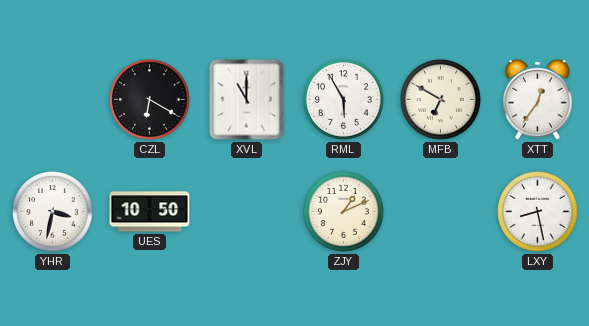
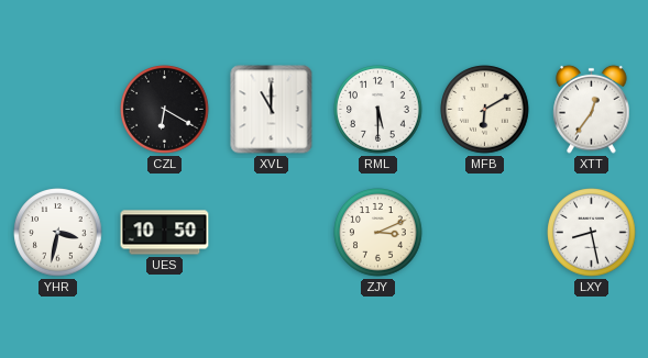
RML: 5:55 -> 5:30 (378, 110)
MFB: 6:50 -> 6:10 (485, 110)
ZJY: 1:11 -> 3:11 (378, 233)
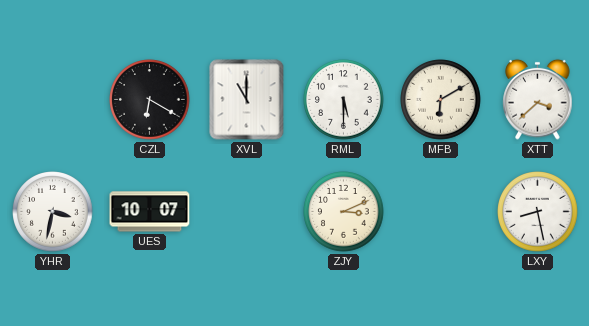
XTT: 12:36 -> 3:38 (538, 99)
UES: 10:50 -> 10:07 (150, 212)
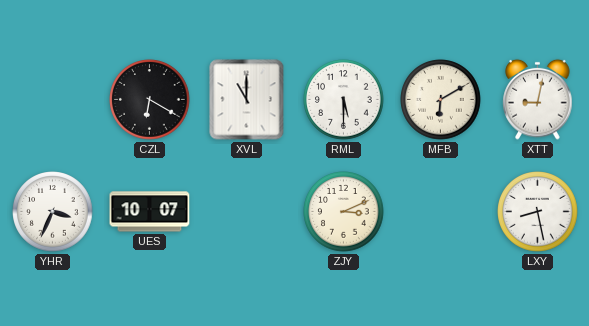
XTT: 3:38 -> 9:02 (538, 99)
YHR: 3:32 -> 3:34 (53, 212)
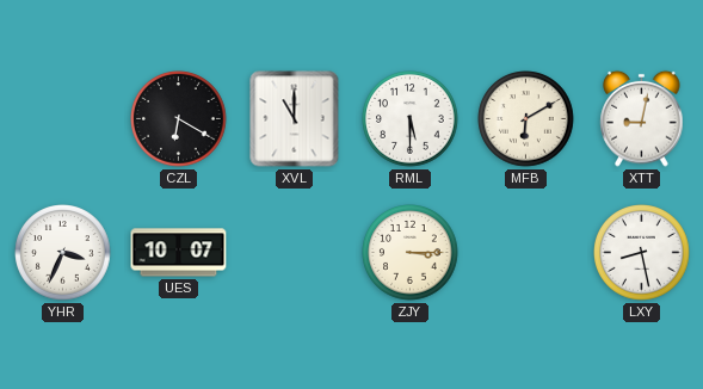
ZJY: 3:11 -> 3:15 (411, 253)
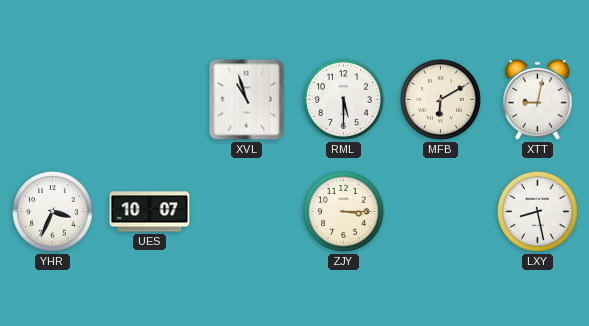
CZL: 6:20 -> none (179, 119)
XVL: 11:00 -> 10:57 (247, 100)
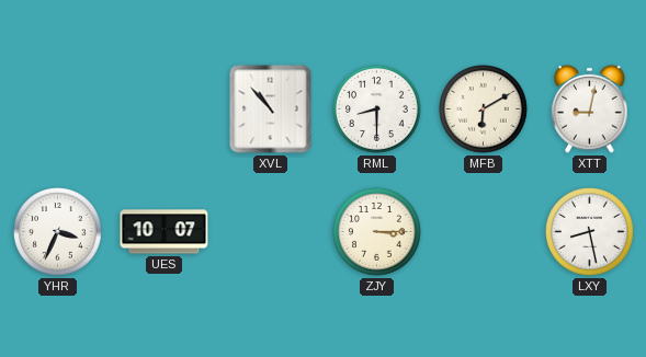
XVL: 10:57 -> 10:53 (271, 110)
RML: 5:30 -> 8:30 (377, 110)
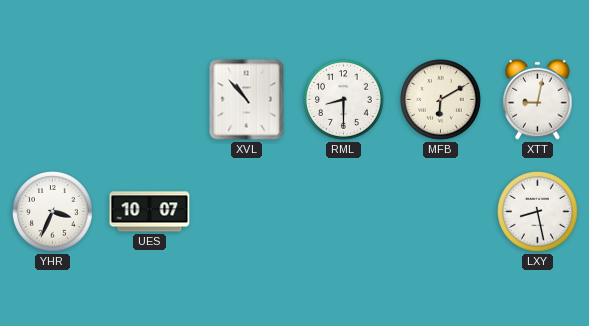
ZJY: 3:15 -> none (377, 232)
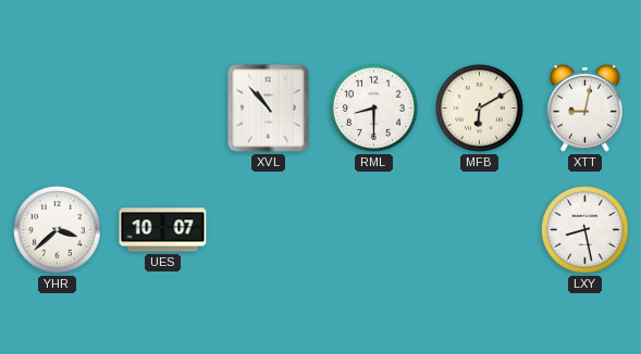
YHR: 3:34 -> 3:38 (58, 230)
